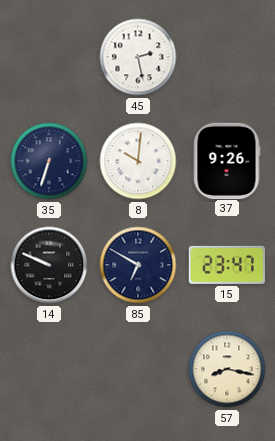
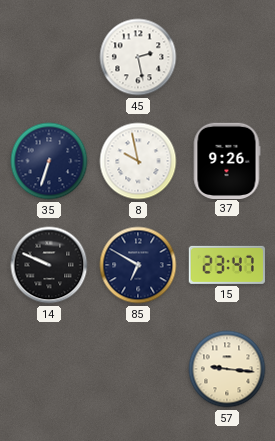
8: 10:01 -> 9:58 (138, 161)
57: 8:17 -> 9:16 (227, 369)
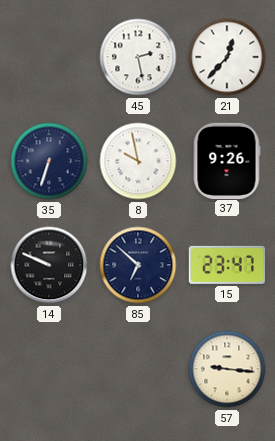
21: none -> 12:37 (227, 57)
85: 6:50 -> 6:52 (138, 265)
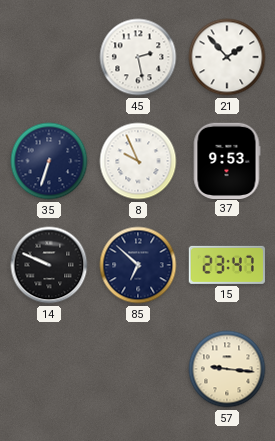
21: 12:37 -> 1:53 (227, 57)
8: 9:58 -> 9:56 (138, 161)
37: 9:26 -> 9:53 (227, 160)
